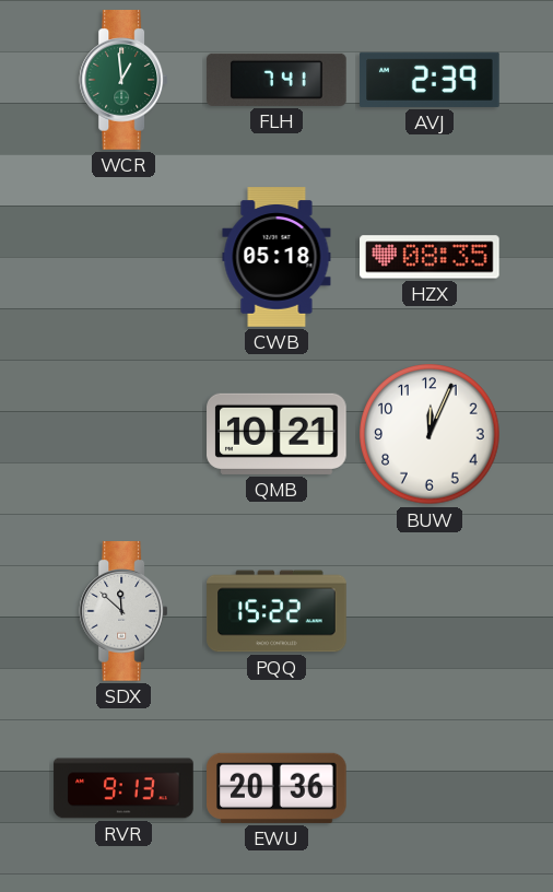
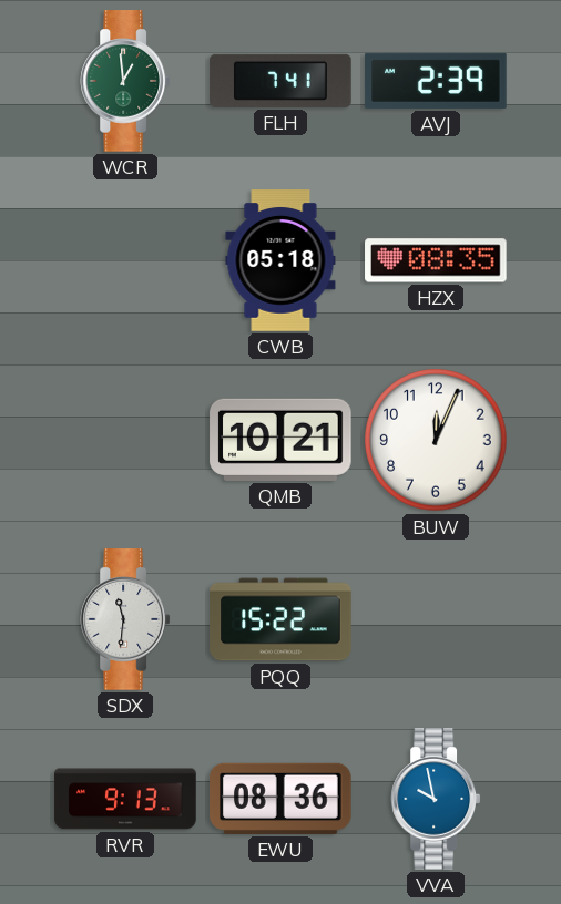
SDX: 11:52 -> 11:31 (125, 619)
EWU: 20:36 -> 08:36 (282, 799)
VVA: none -> 9:58 (436, 799)
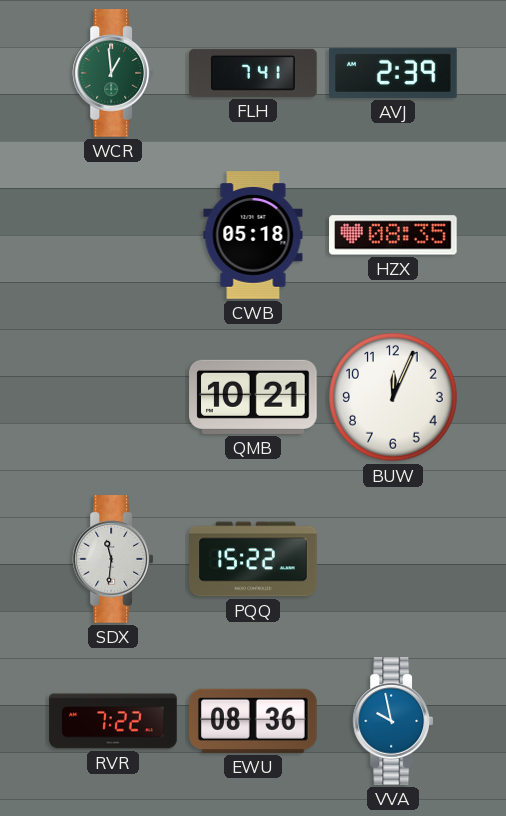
RVR: 9:13 -> 7:22 (113, 721)
